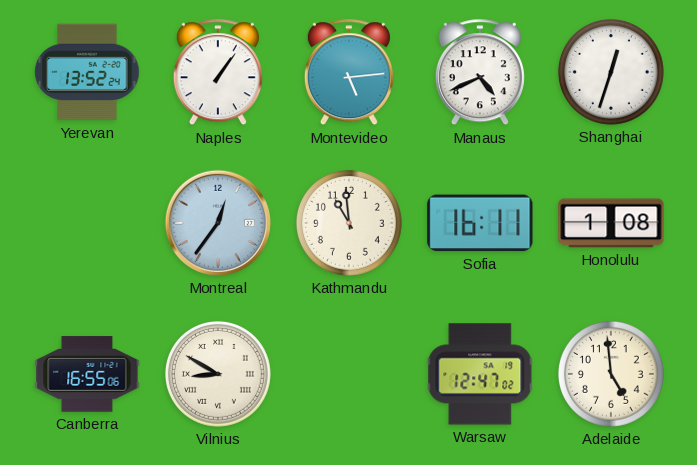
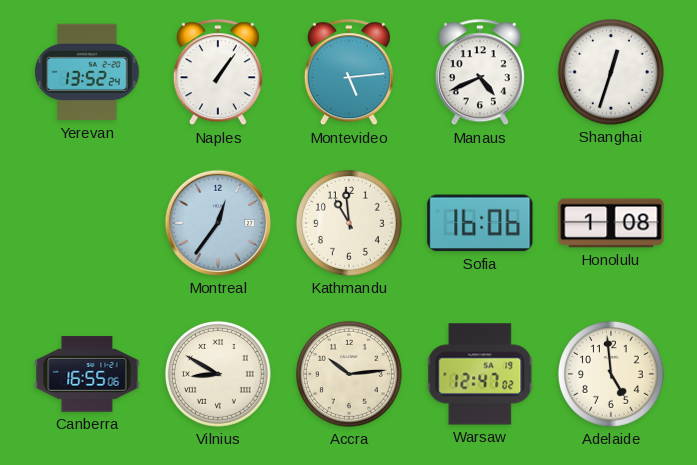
Sofia: 16:11 -> 16:06 (480, 223)
Accra: none -> 10:14 (349, 374)
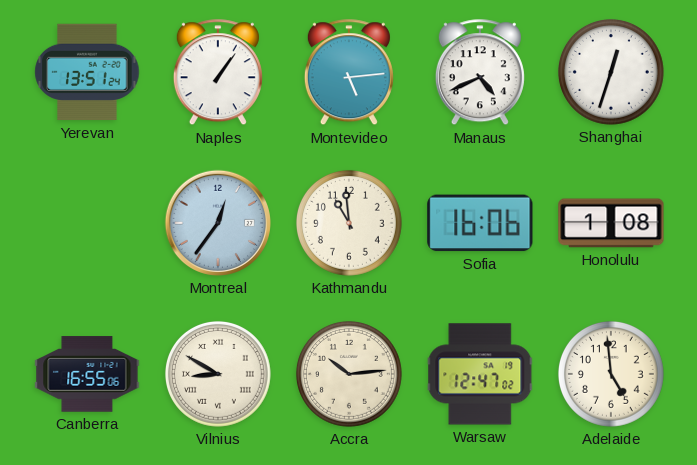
Yerevan: 13:52 -> 13:51 (87, 72)
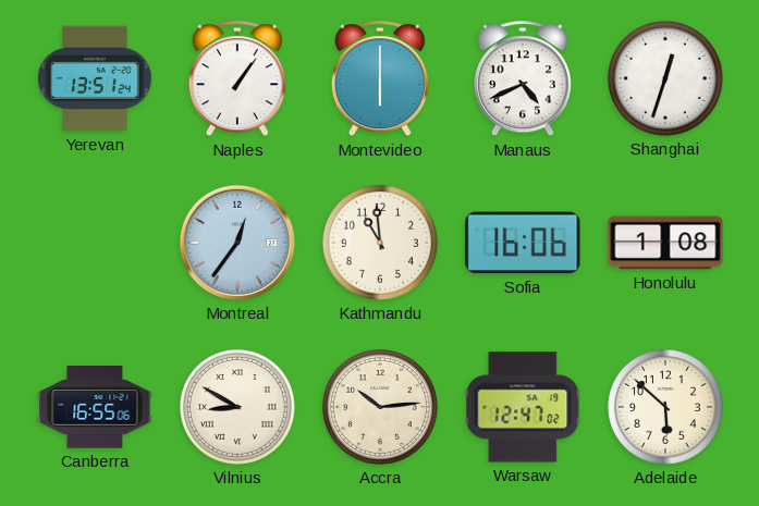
Montevideo: 5:14 -> 6:00 (380, 79)
Adelaide: 4:59 -> 5:52 (665, 407)
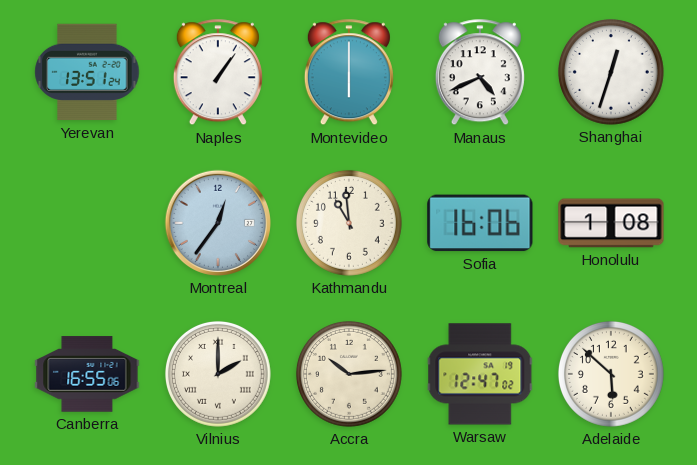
Vilnius: 8:50 -> 2:00 (218, 374)
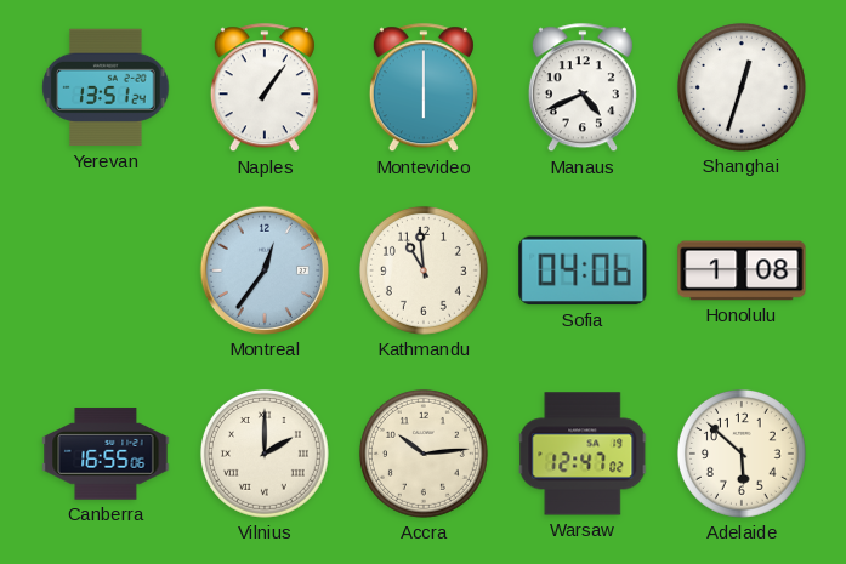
Sofia: 16:06 -> 04:06 (583, 270)
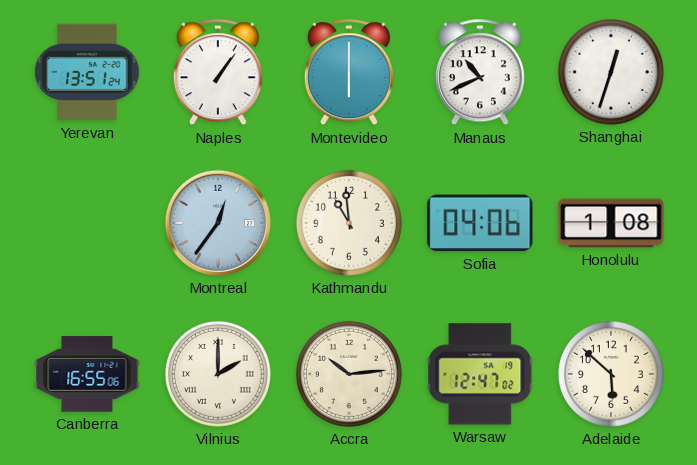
Manaus: 4:41 -> 10:41 (480, 73)
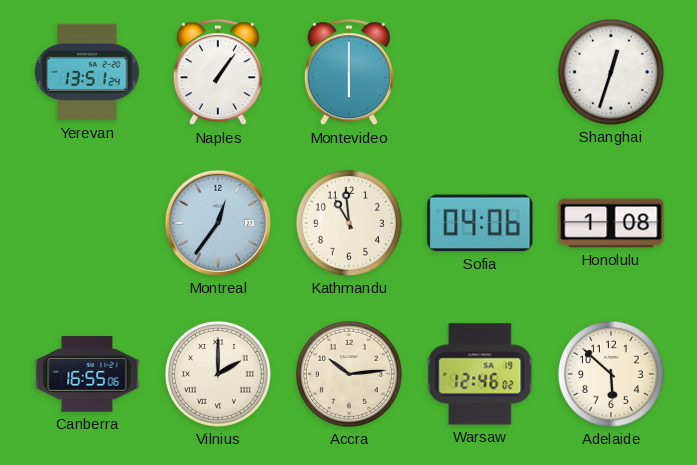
Manaus: 10:41 -> none (480, 73)
Warsaw: 12:47 -> 12:46 (480, 374)
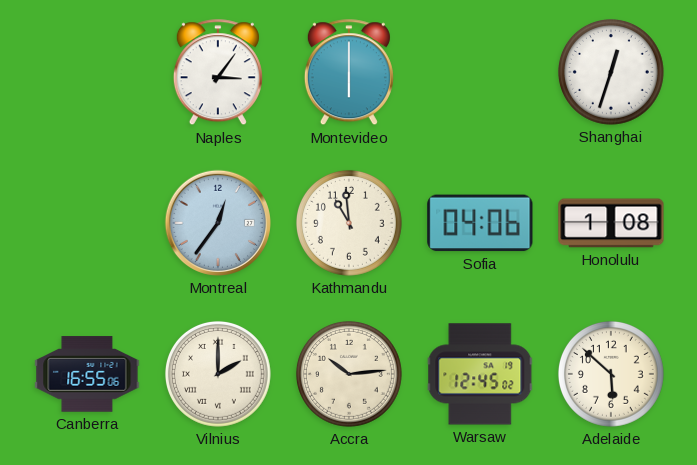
Yerevan: 13:51 -> none (87, 72)
Naples: 1:06 -> 3:06 (218, 73)
Warsaw: 12:46 -> 12:45 (480, 374)
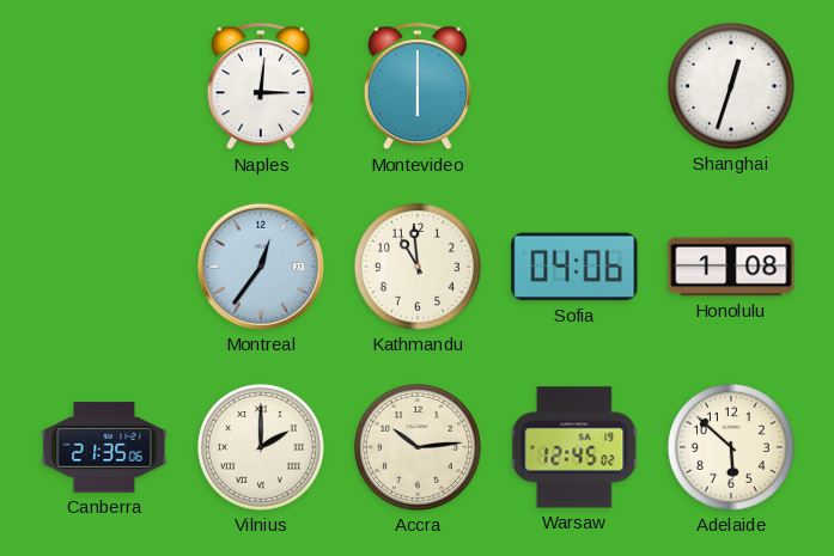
Naples: 3:06 -> 3:01 (261, 87)
Canberra: 16:55 -> 21:35 (104, 447)
